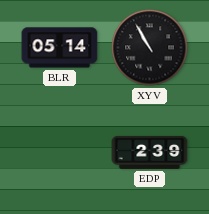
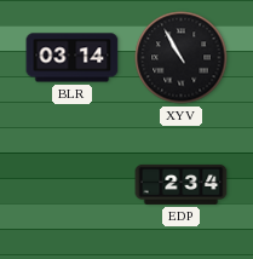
BLR: 05:14 -> 03:14 (73, 58)
EDP: 2:39 -> 2:34 (182, 184)
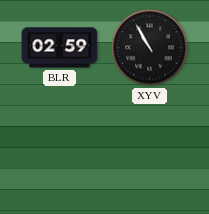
BLR: 03:14 -> 02:59 (60, 48)
EDP: 2:34 -> none (182, 184)
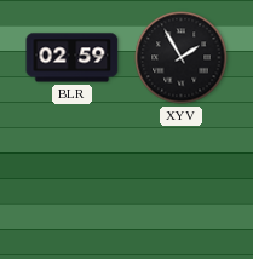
XYV: 10:55 -> 1:55 (182, 58)
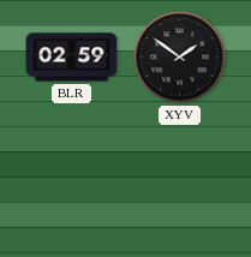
XYV: 1:55 -> 1:51 (180, 58)
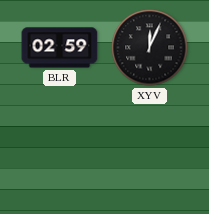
XYV: 1:51 -> 12:04 (150, 48)
